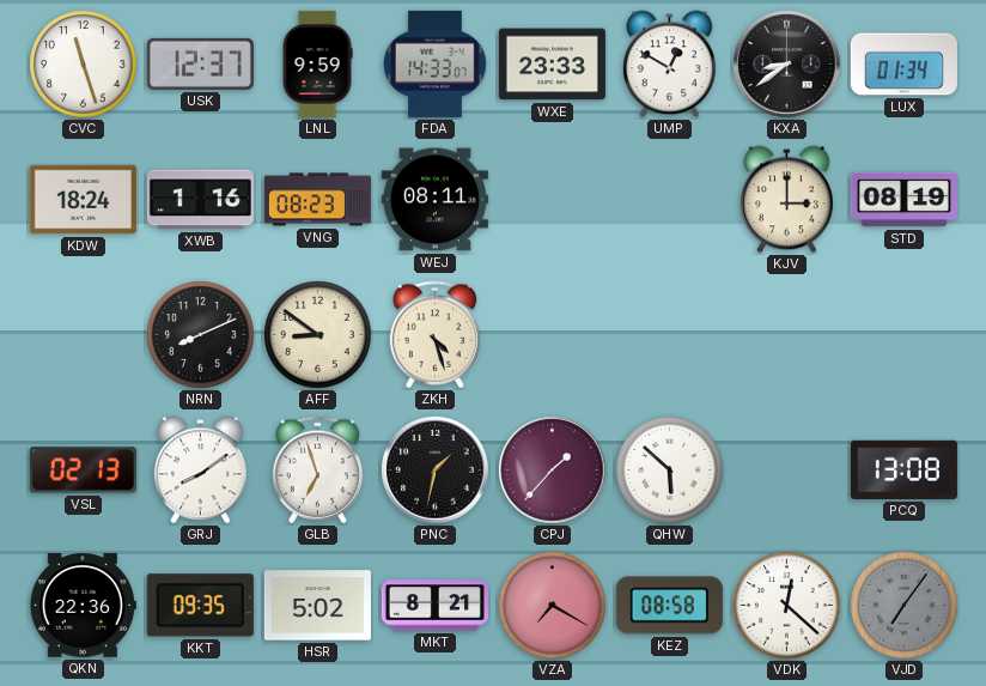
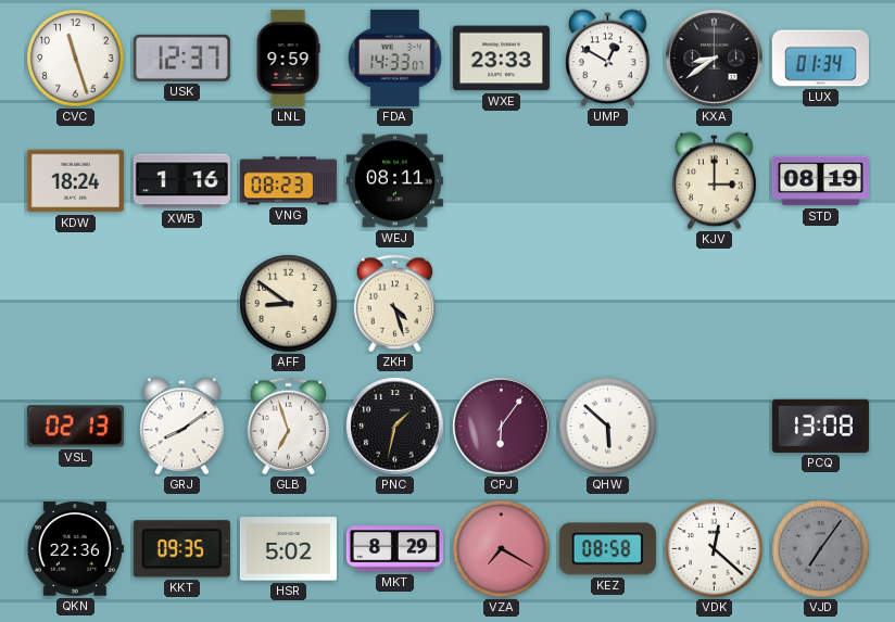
NRN: 8:11 -> none (201, 335)
CPJ: 1:37 -> 6:06 (502, 427)
MKT: 8:21 -> 8:29 (394, 549)
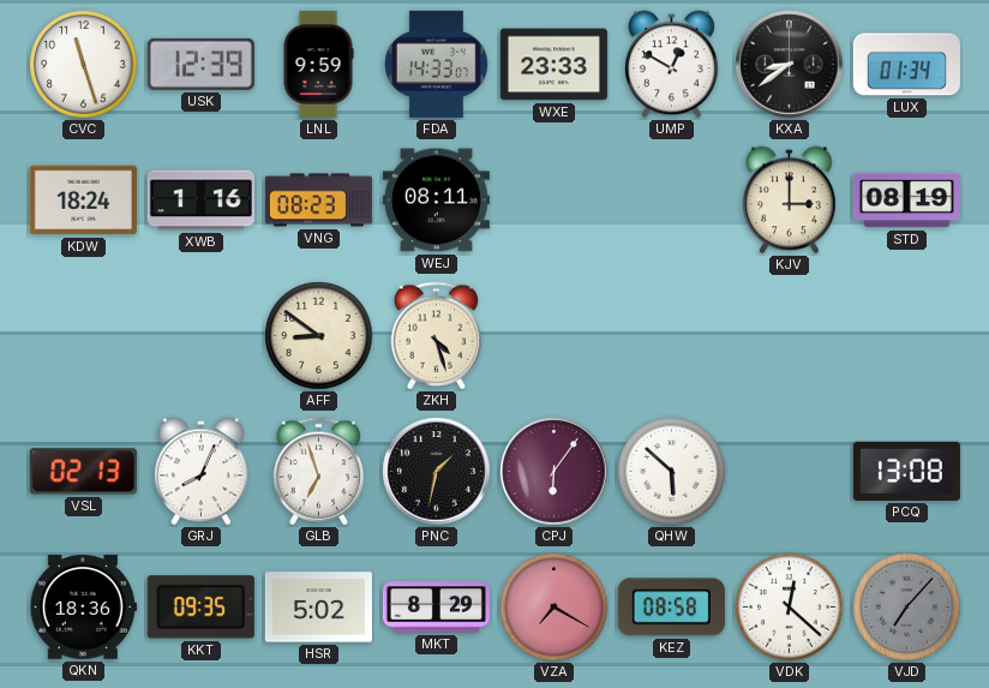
USK: 12:37 -> 12:39 (200, 64)
GRJ: 8:09 -> 8:04 (202, 472)
QKN: 22:36 -> 18:36 (83, 608)
VJD: 7:06 -> 7:07 (907, 608)
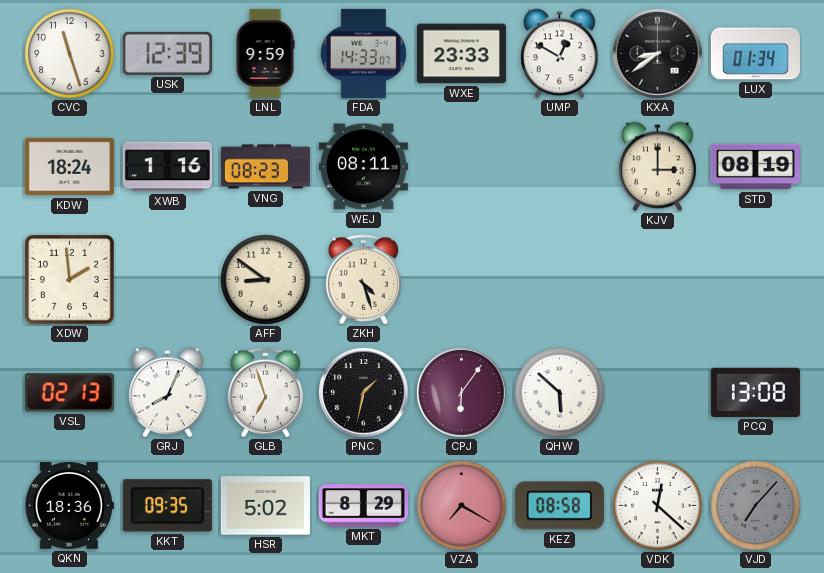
XDW: none -> 1:59 (69, 279)
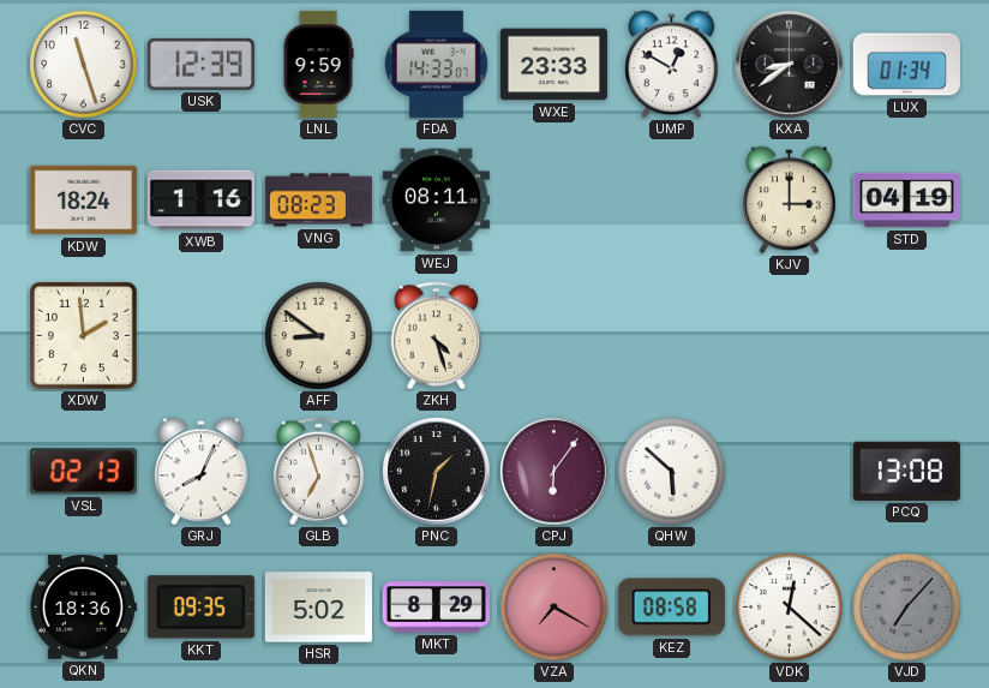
STD: 08:19 -> 04:19 (906, 201)
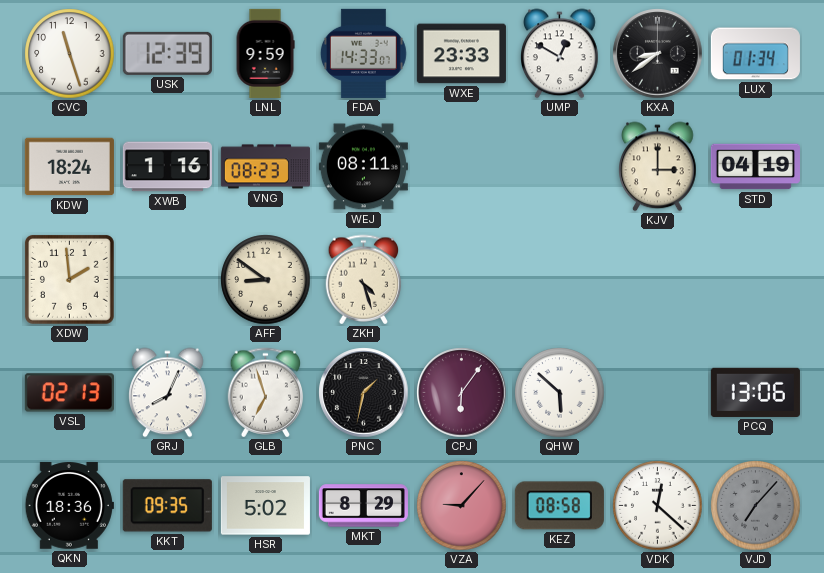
PCQ: 13:08 -> 13:06 (755, 392)
VZA: 7:20 -> 9:07 (462, 506)
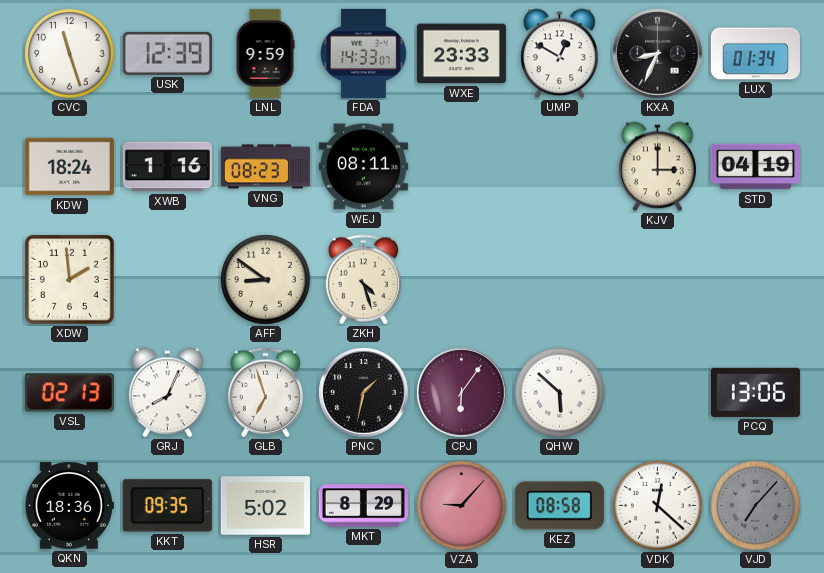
KXA: 8:39 -> 8:34 (658, 54)
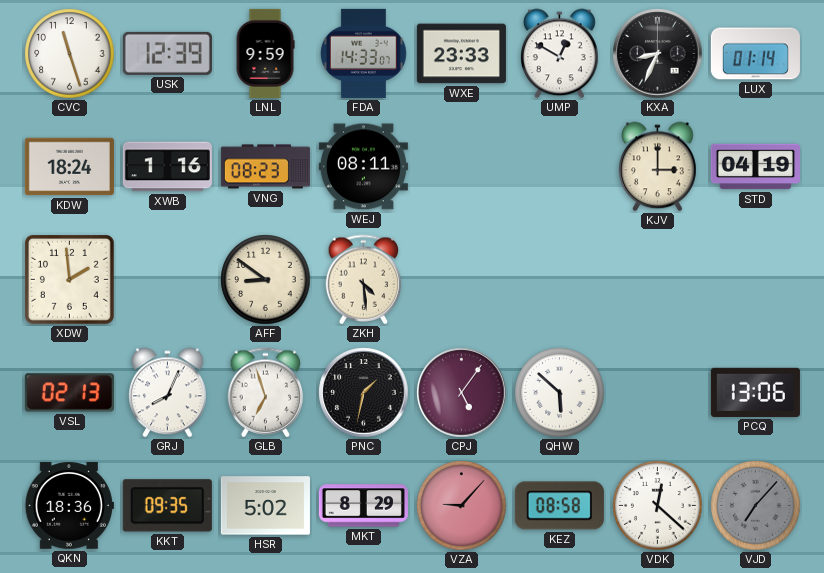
LUX: 01:34 -> 01:14 (755, 54)
ZKH: 4:27 -> 4:29 (364, 280)
CPJ: 6:06 -> 5:06 (462, 393)
